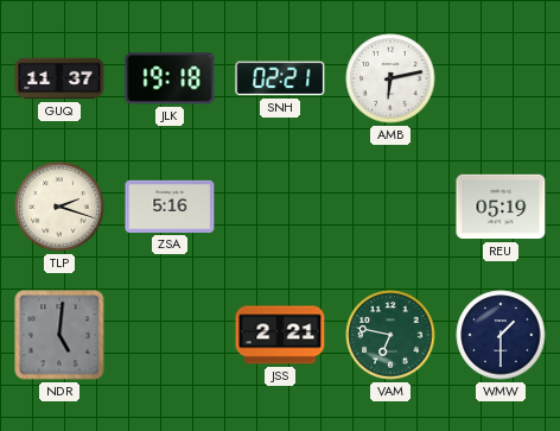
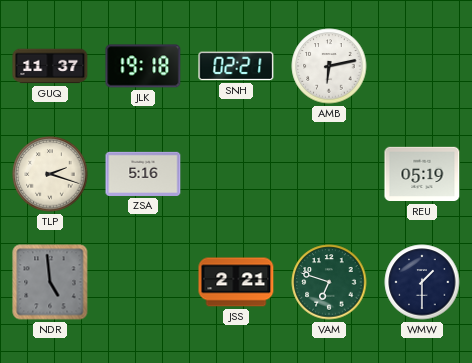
NDR: 5:01 -> 4:59 (50, 282)
VAM: 6:47 -> 6:48 (329, 282)
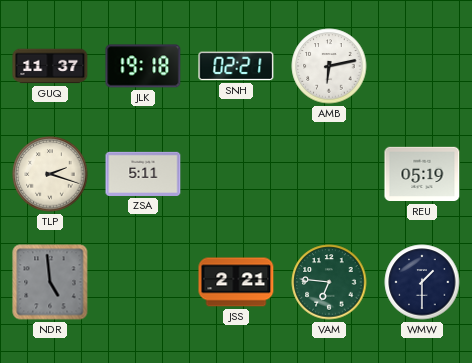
ZSA: 5:16 -> 5:11 (143, 174)
VAM: 6:48 -> 6:46 (329, 282)
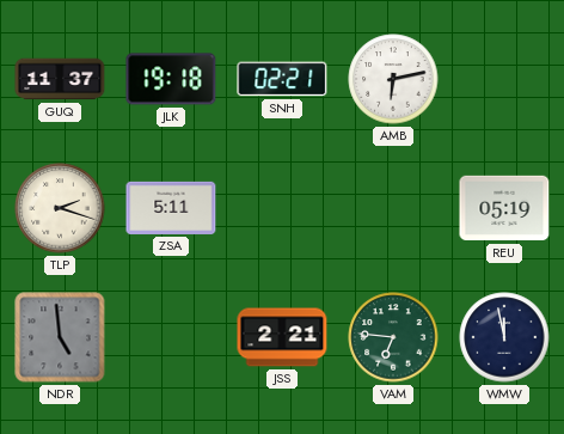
WMW: 1:30 -> 11:58 (504, 337)
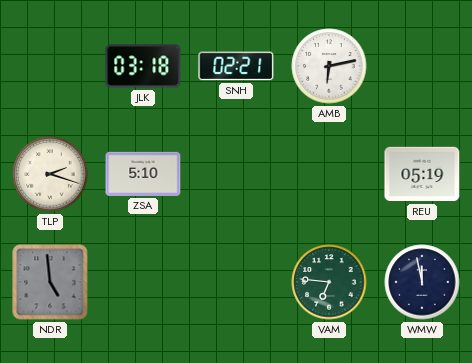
GUQ: 11:37 -> none (60, 79)
JLK: 19:18 -> 03:18 (143, 66)
ZSA: 5:11 -> 5:10 (143, 174)
JSS: 2:21 -> none (282, 337)
